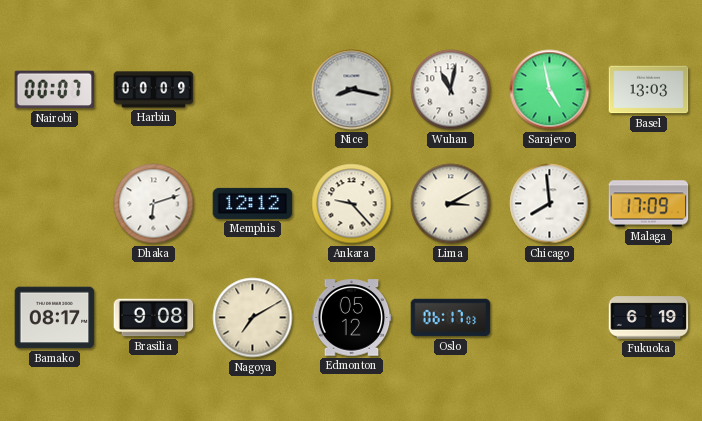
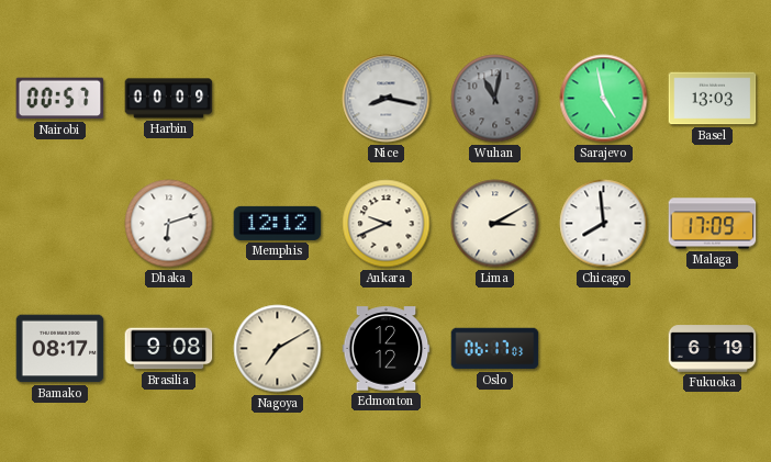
Nairobi: 00:07 -> 00:57 (60, 99)
Wuhan dial: white -> grey (495, 99)
Ankara: 9:23 -> 9:41 (387, 224)
Edmonton: 05:12 -> 12:12 (387, 349)
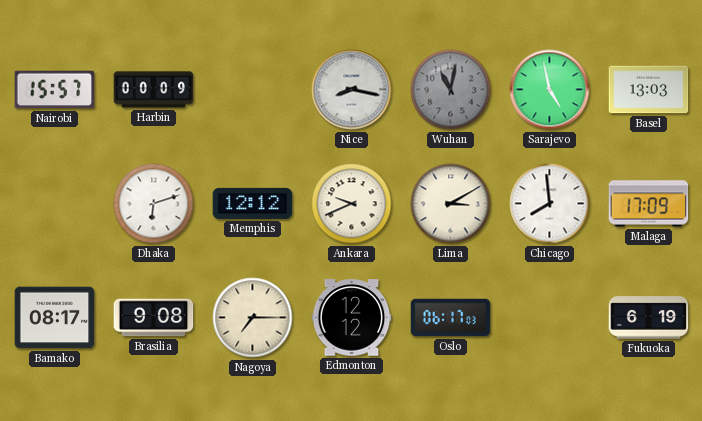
Nairobi: 00:57 -> 15:57 (55, 90)
Nagoya: 7:10 -> 7:15 (253, 318)
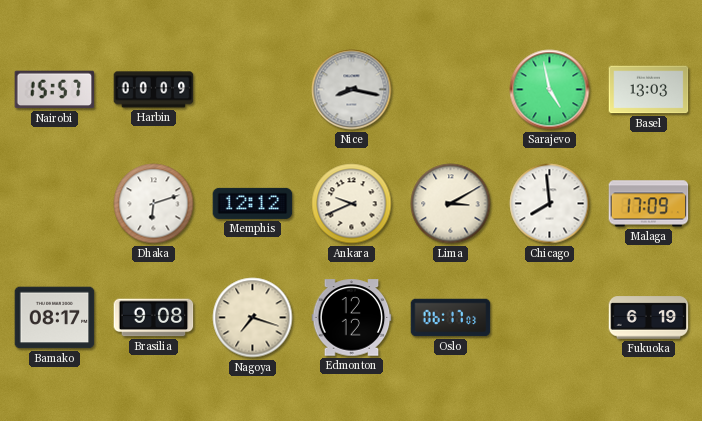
Wuhan: 11:02 -> none (451, 90)
Nagoya: 7:15 -> 7:18 (253, 318)
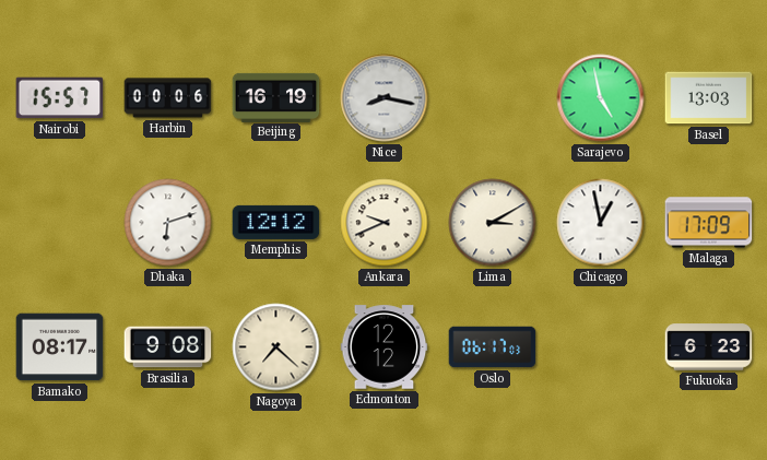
Harbin: 00:09 -> 00:06 (168, 98)
Beijing: none -> 16:19 (276, 97)
Chicago: 7:59 -> 12:58 (601, 223)
Nagoya: 7:18 -> 7:22 (276, 347)
Fukuoka: 6:19 -> 6:23 (709, 347)
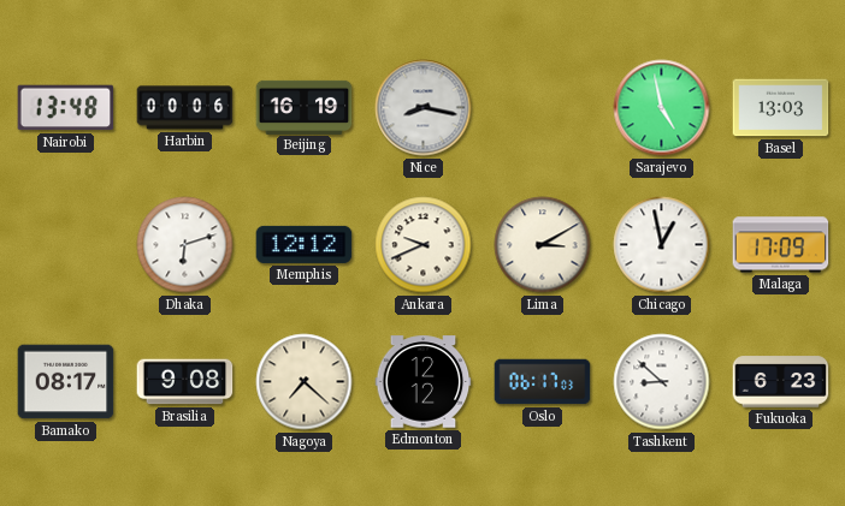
Nairobi: 15:57 -> 13:48 (66, 108)
Tashkent: none -> 8:52 (662, 382)
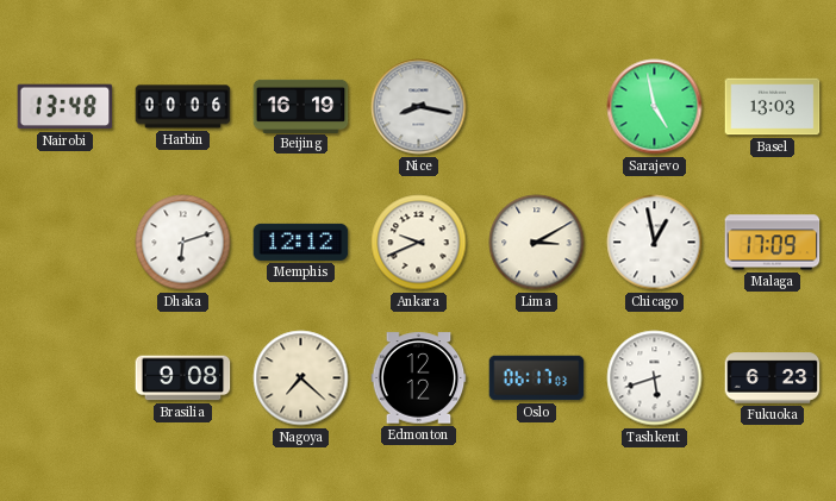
Bamako: 08:17 -> none (66, 382)
Tashkent: 8:52 -> 5:42 (655, 378)
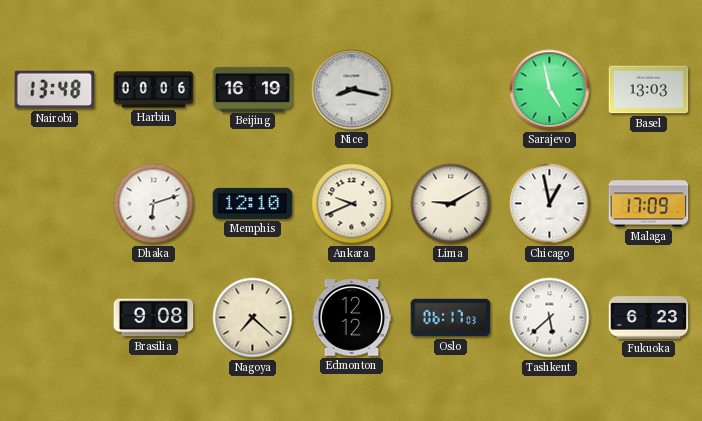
Memphis: 12:12 -> 12:10 (253, 203)
Lima: 3:10 -> 9:10 (451, 204)
Tashkent: 5:42 -> 5:38 (550, 318)
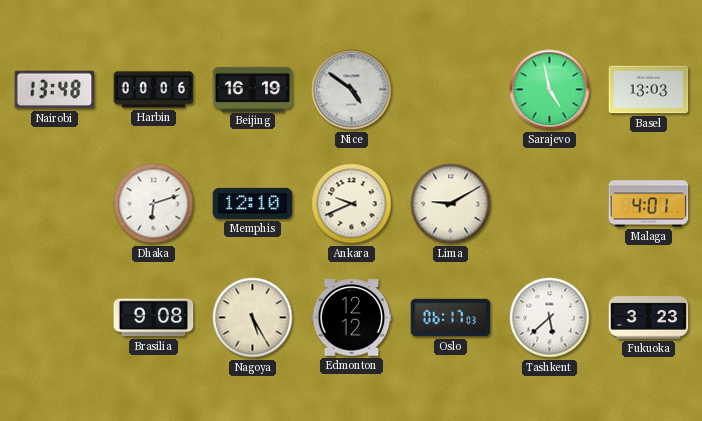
Nice: 8:17 -> 4:51 (352, 90)
Chicago: 12:58 -> none (550, 204)
Malaga: 17:09 -> 4:01 (649, 204)
Nagoya: 7:22 -> 5:25 (253, 318)
Fukuoka: 6:23 -> 3:23 (649, 318)
